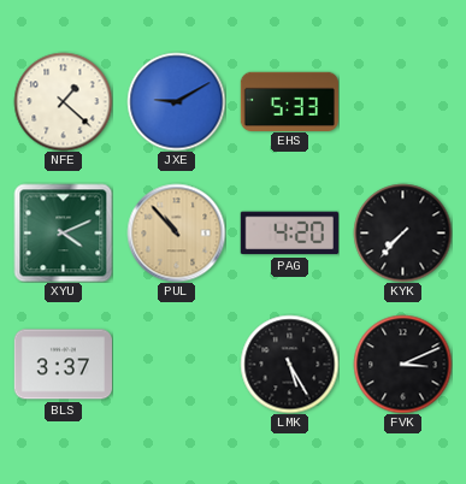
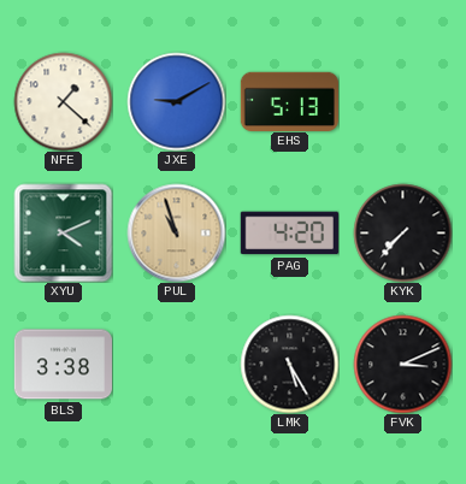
EHS: 5:33 -> 5:13 (289, 101)
PUL: 10:53 -> 10:57 (176, 232)
BLS: 3:37 -> 3:38 (63, 365)
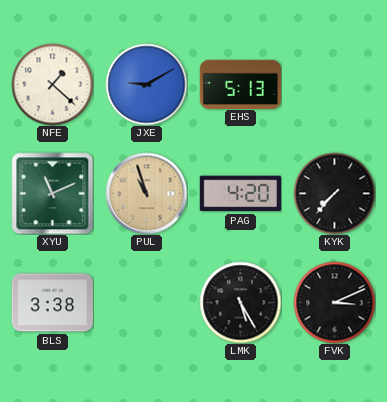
XYU: 4:11 -> 11:11 (52, 193)
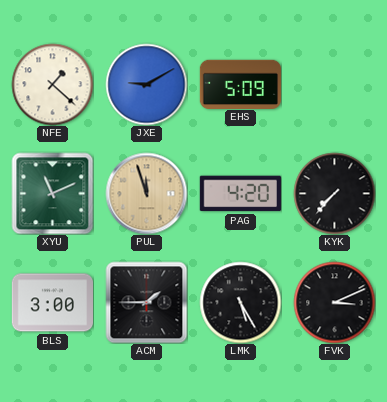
EHS: 5:13 -> 5:09 (240, 84)
PUL: 10:57 -> 11:57 (146, 193)
BLS: 3:38 -> 3:00 (52, 303)
ACM: none -> 1:45 (146, 302)
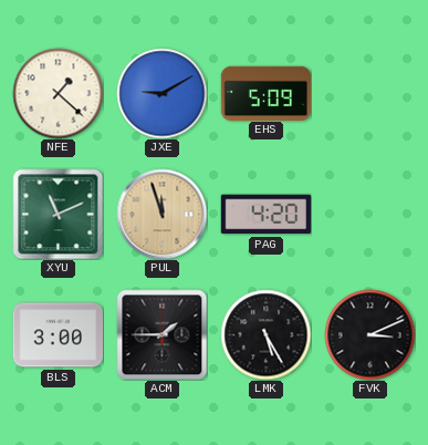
KYK: 7:37 -> none (334, 193)
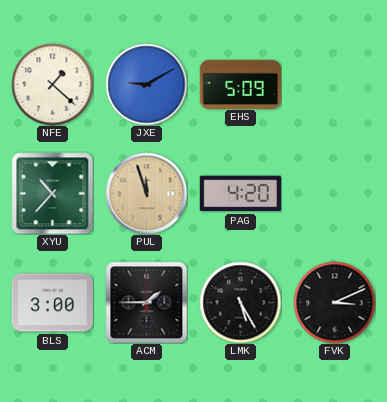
XYU: 11:11 -> 10:37 (52, 193)
